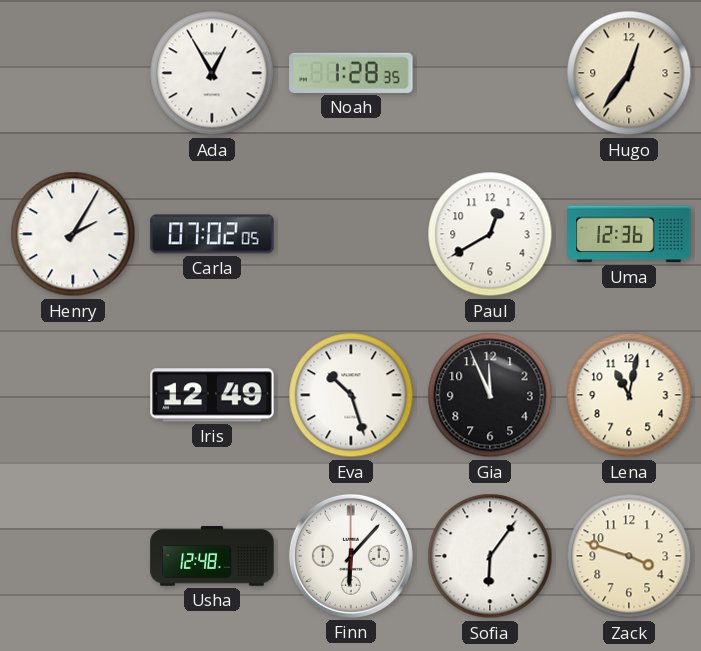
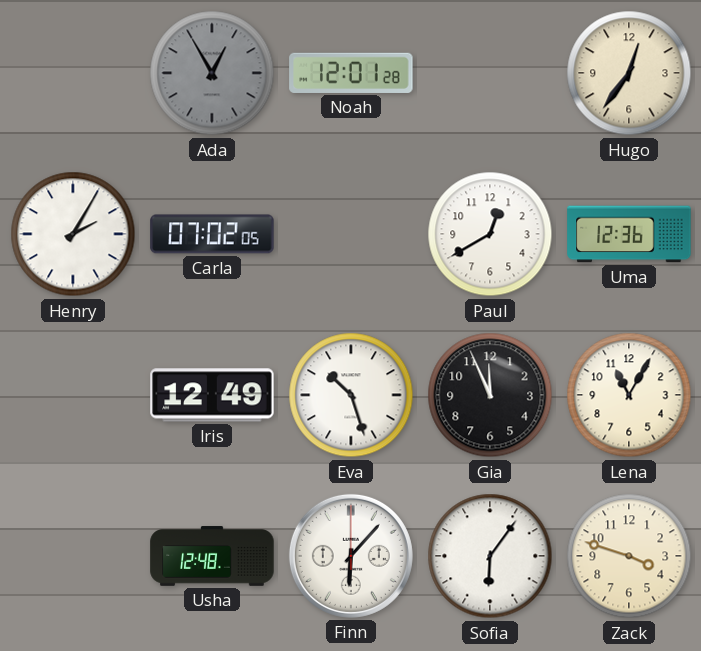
Ada dial: white -> grey (212, 73)
Noah: 1:28 -> 12:01 (351, 73)
Lena: 11:02 -> 11:05 (629, 395)
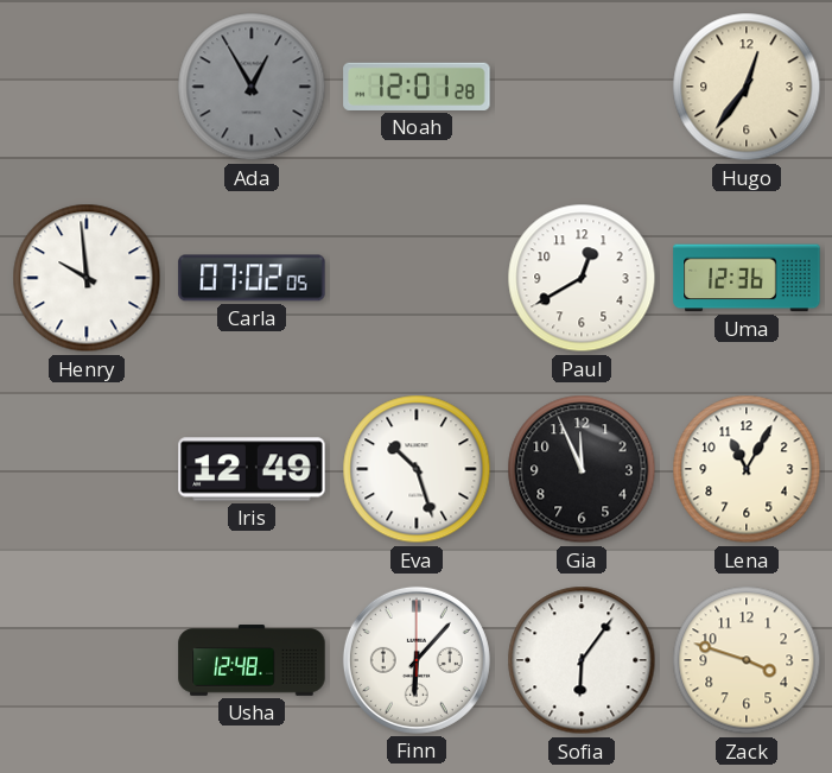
Henry: 2:05 -> 9:59 (87, 278)
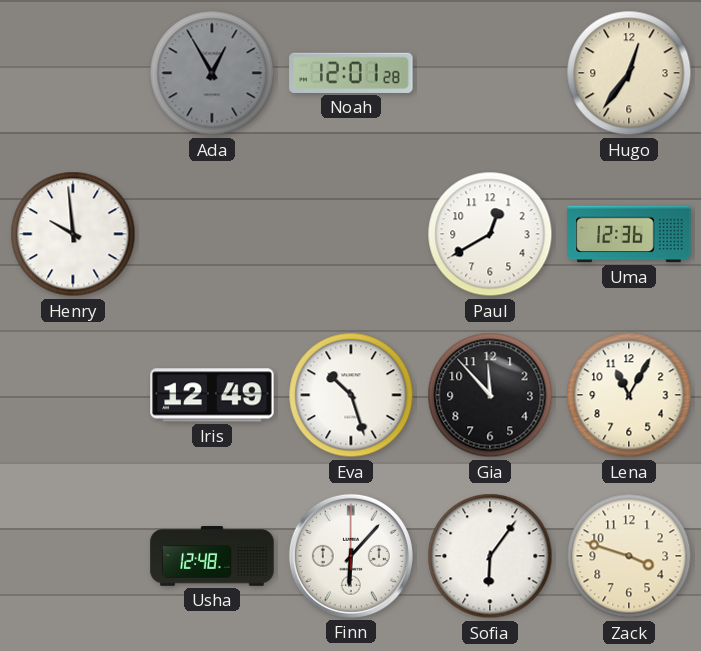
Carla: 07:02 -> none (252, 278)
Gia: 11:56 -> 11:53 (490, 395)
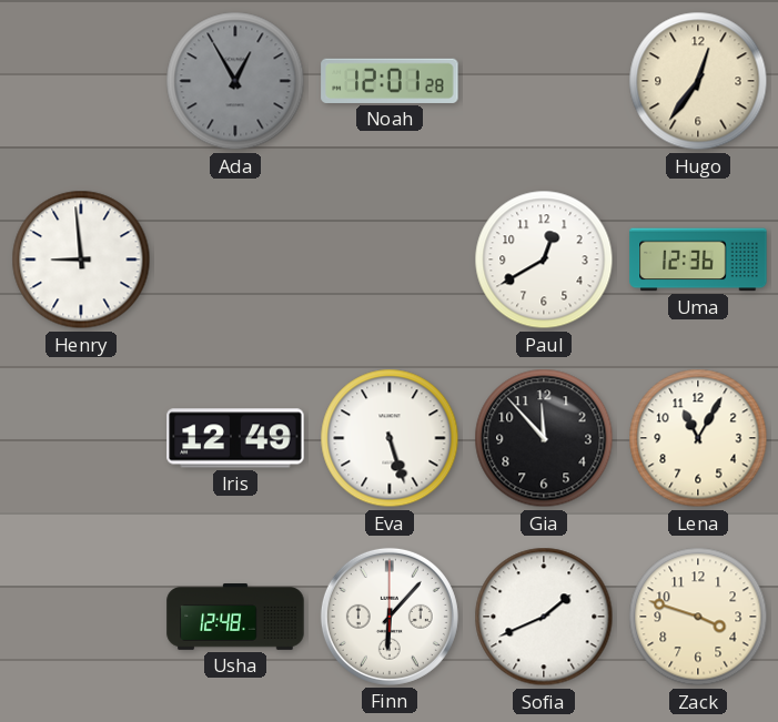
Henry: 9:59 -> 8:59 (81, 260)
Eva: 10:27 -> 5:27 (390, 438)
Sofia: 6:06 -> 1:41 (544, 617)
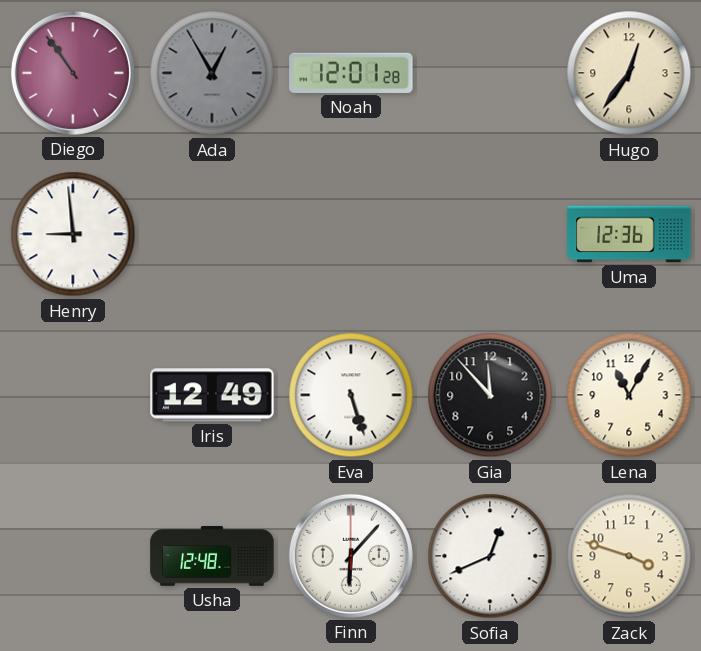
Diego: none -> 10:54 (73, 73)
Paul: 12:40 -> none (544, 260)
Sofia: 1:41 -> 12:41 (490, 556)
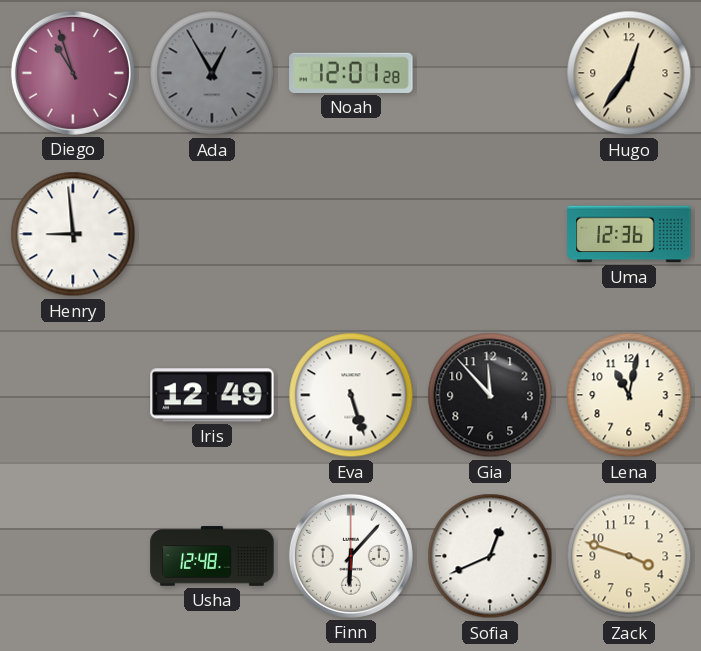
Diego: 10:54 -> 10:57 (73, 73)
Lena: 11:05 -> 11:02 (629, 395)
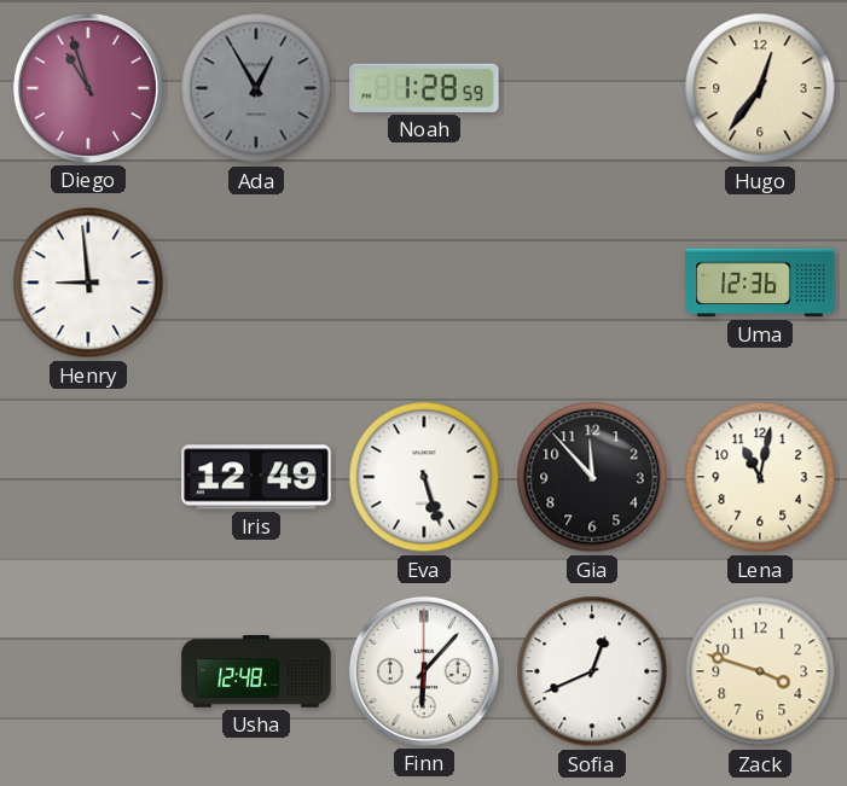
Noah: 12:01 -> 1:28 (424, 88)
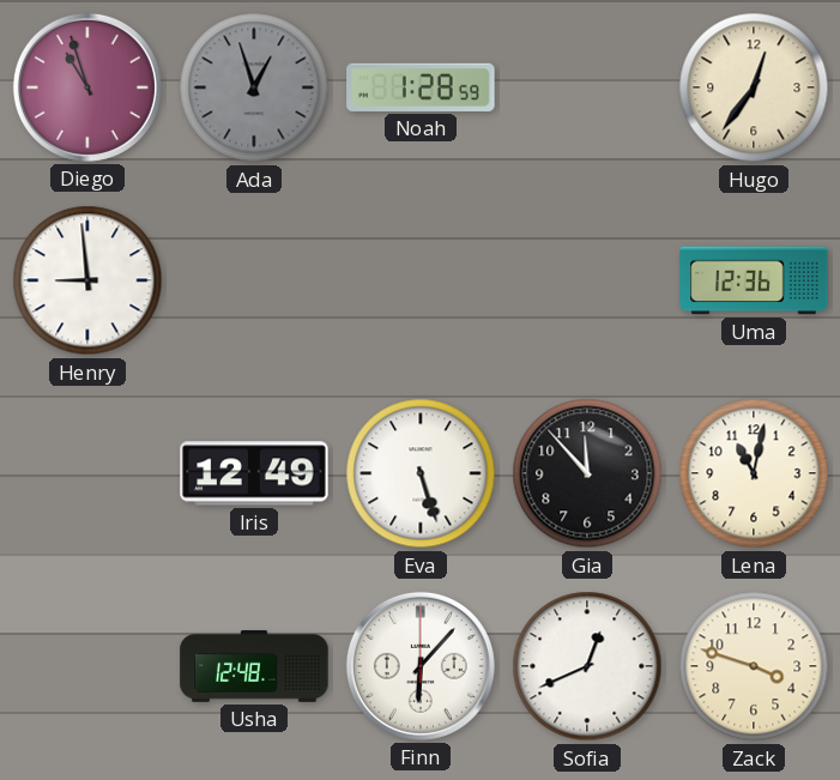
Ada: 12:55 -> 12:57 (254, 87)
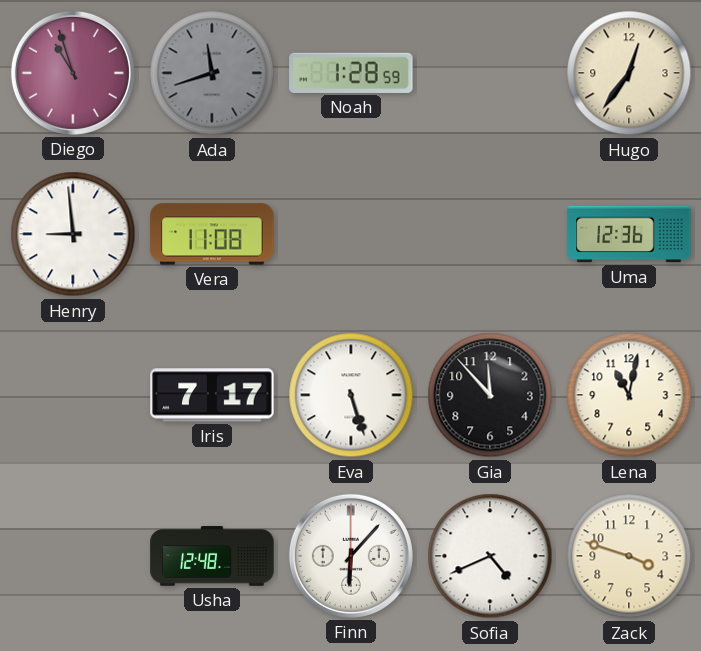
Ada: 12:57 -> 11:42 (212, 73)
Vera: none -> 11:08 (212, 234)
Iris: 12:49 -> 7:17 (212, 395)
Sofia: 12:41 -> 4:41 (490, 556)
